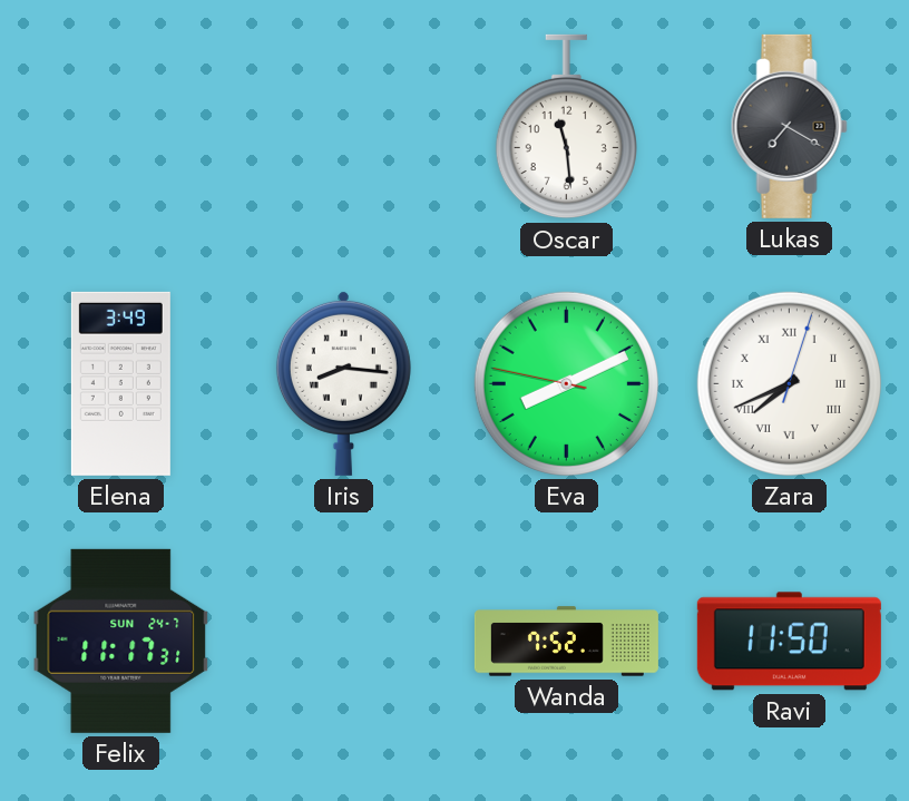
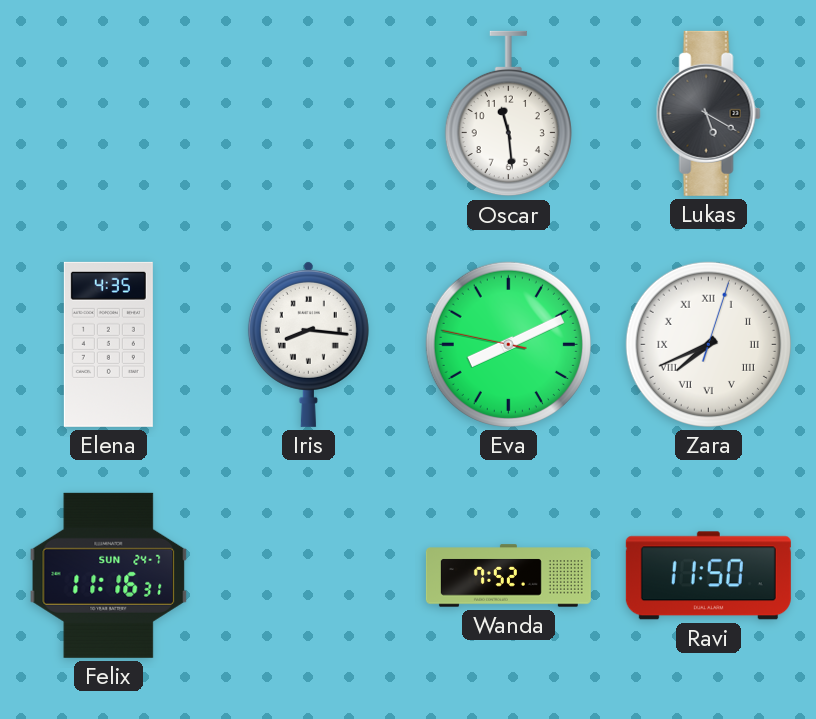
Lukas: 7:20 -> 5:20 (708, 113)
Elena: 3:49 -> 4:35 (108, 344)
Felix: 11:17 -> 11:16 (109, 575)
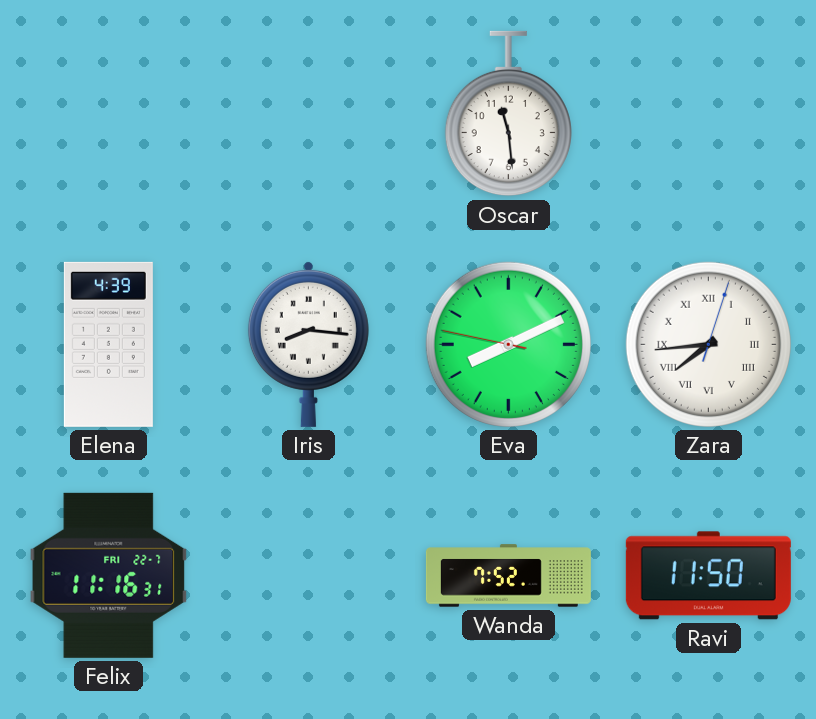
Lukas: 5:20 -> none (708, 113)
Elena: 4:35 -> 4:39 (108, 344)
Zara: 7:41 -> 7:44 (708, 344)
Felix date: SUN 24-7 -> FRI 22-7 (109, 575)
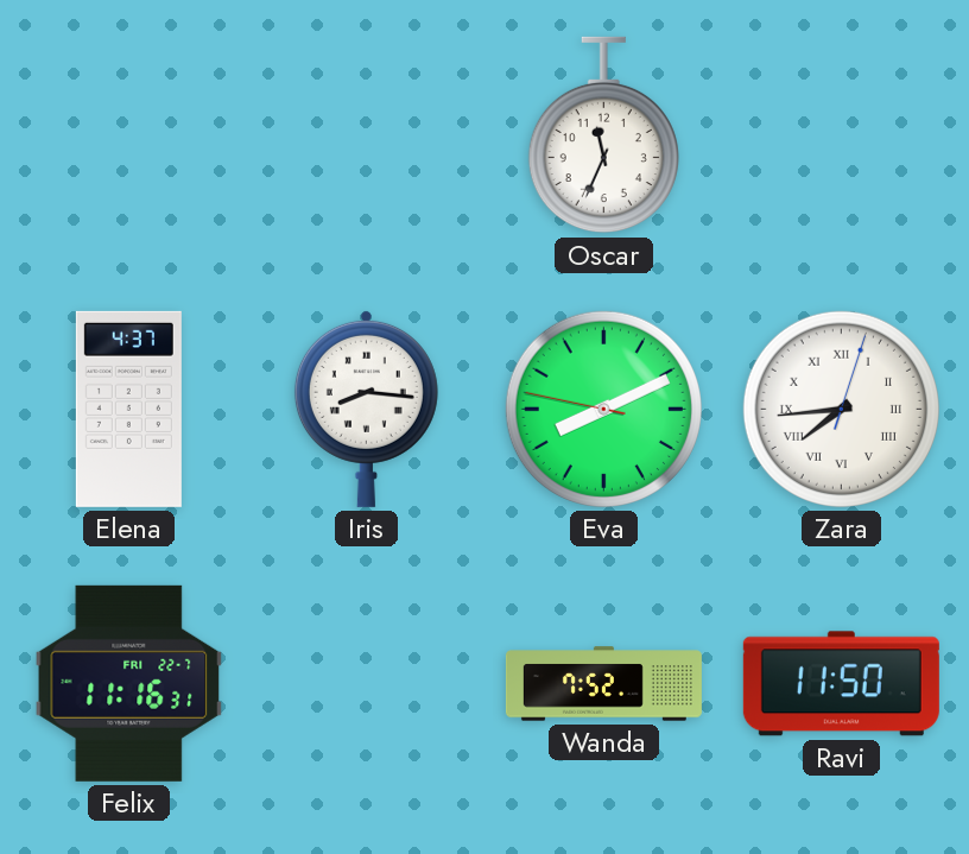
Oscar: 11:29 -> 11:34 (603, 135)
Elena: 4:39 -> 4:37 (128, 409)
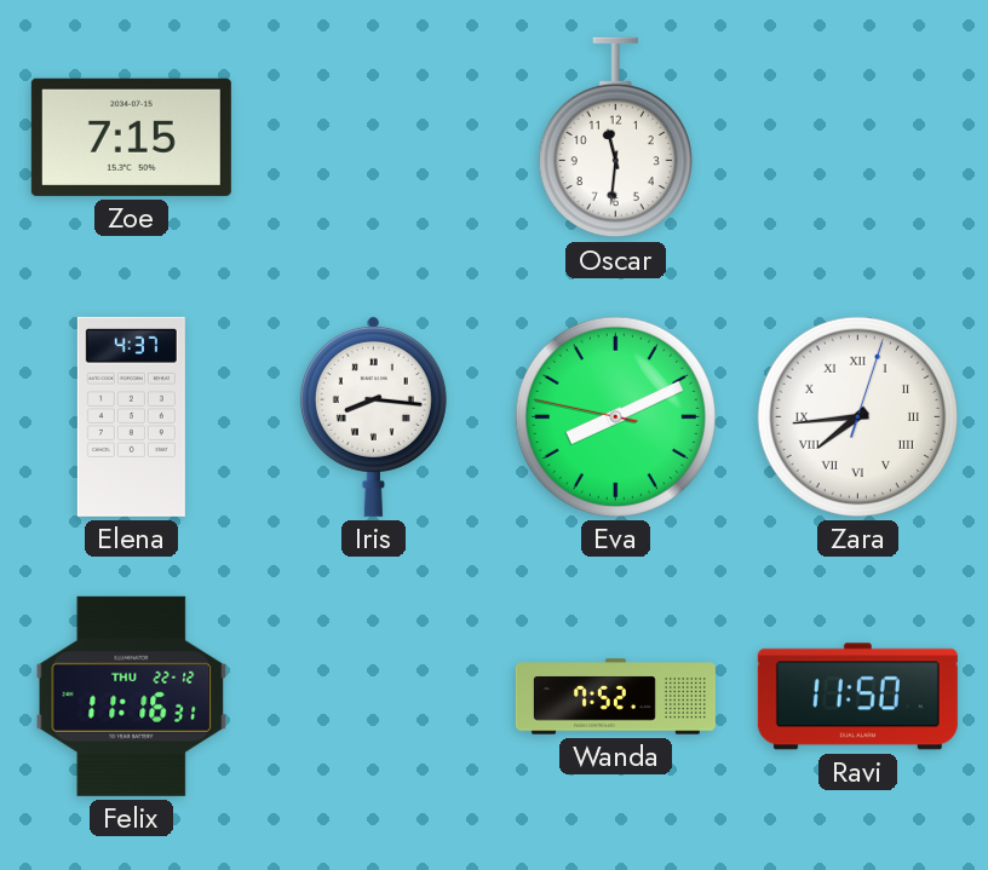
Zoe: none -> 7:15 (131, 137)
Oscar: 11:34 -> 11:31 (615, 138)
Felix date: FRI 22-7 -> THU 22-12 (132, 696)
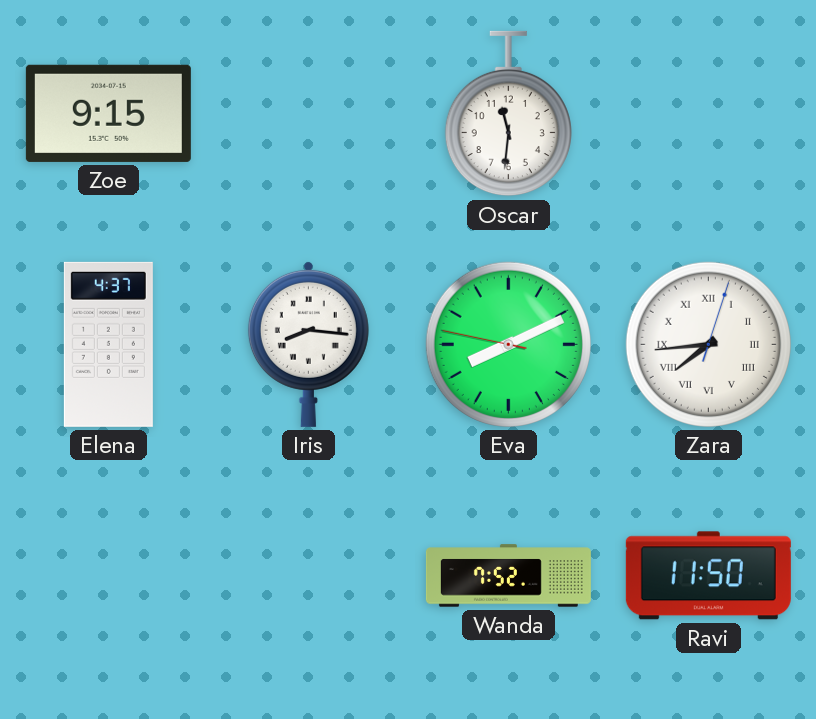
Zoe: 7:15 -> 9:15 (108, 113)
Felix: 11:16 -> none (132, 696)
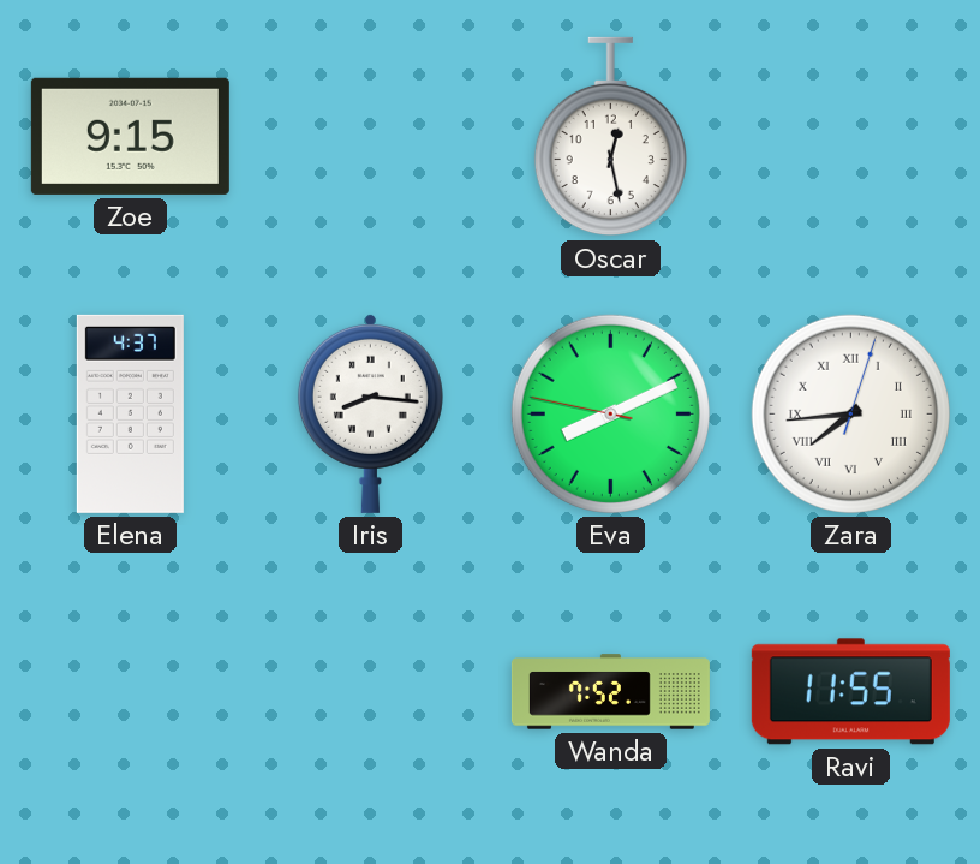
Oscar: 11:31 -> 12:28 (610, 137)
Ravi: 11:50 -> 11:55 (850, 692)
